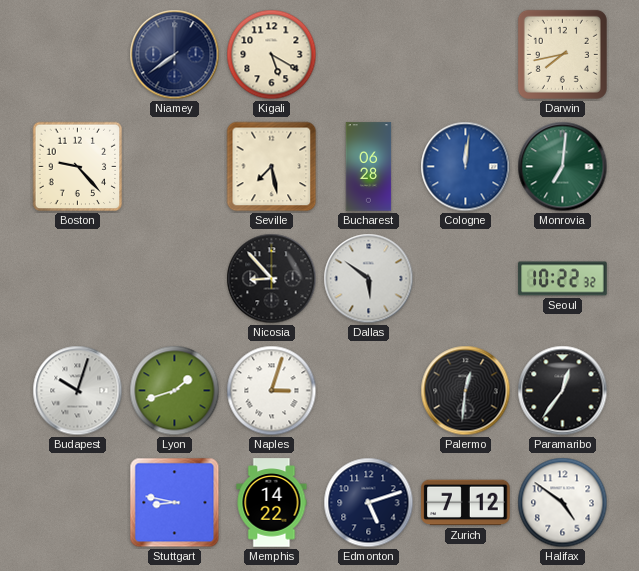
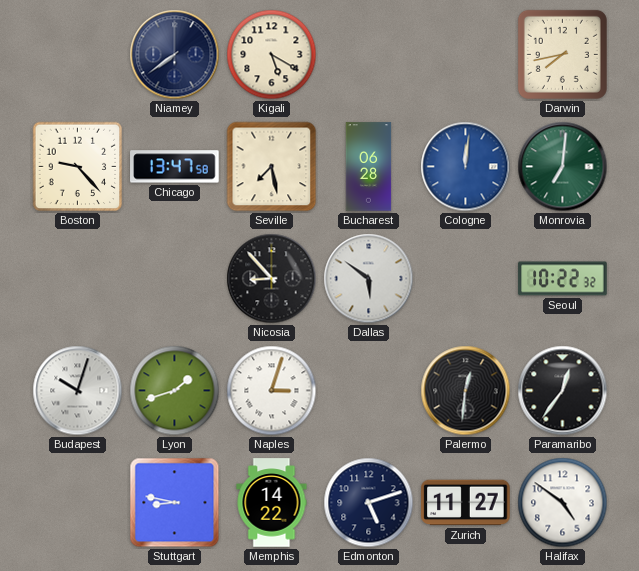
Chicago: none -> 13:47 (175, 167)
Zurich: 7:12 -> 11:27 (466, 503)
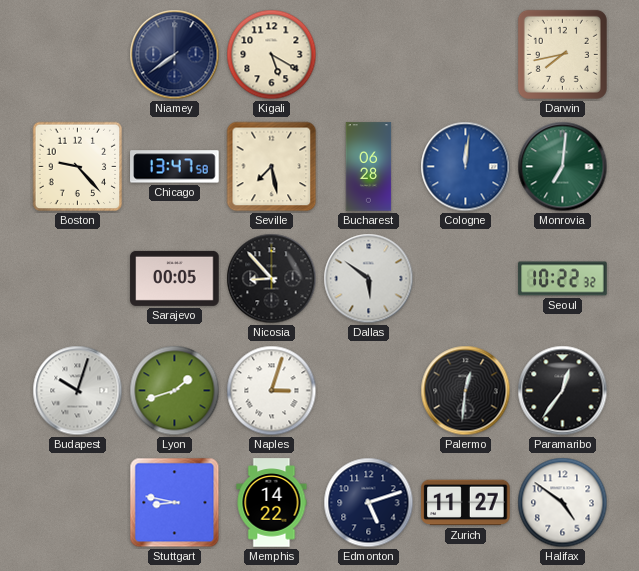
Sarajevo: none -> 00:05 (175, 278)
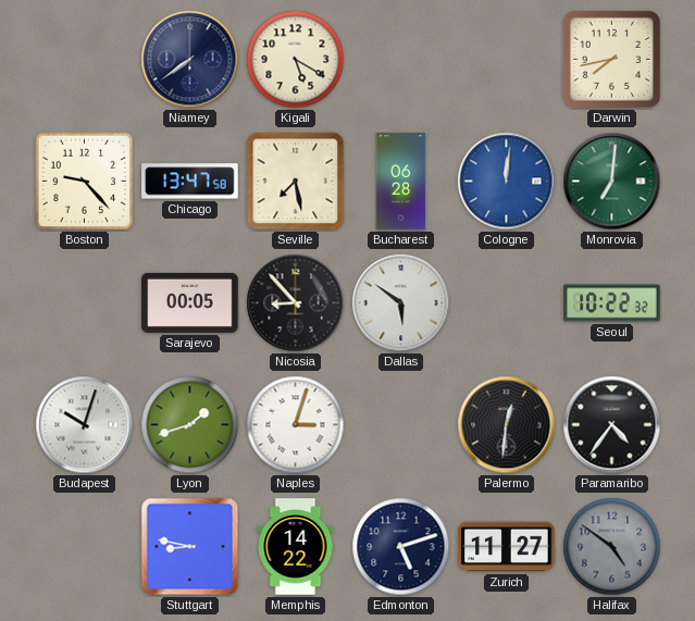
Paramaribo: 12:36 -> 4:36 (612, 425)
Halifax dial: white -> grey (612, 547)
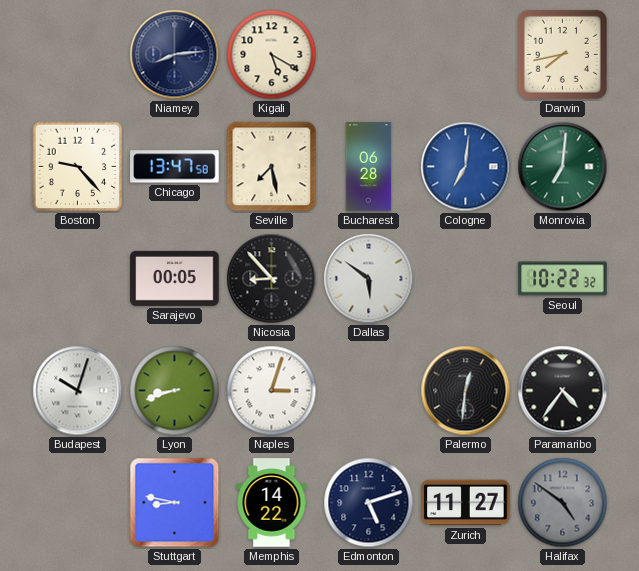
Niamey: 7:39 -> 8:14 (175, 55)
Cologne: 12:01 -> 7:01 (466, 167)
Lyon: 1:42 -> 8:42 (175, 391)
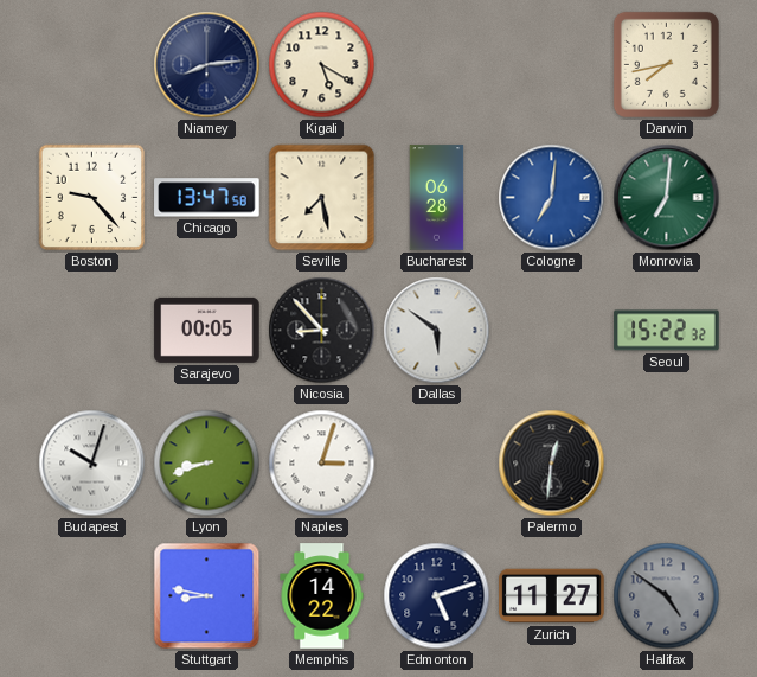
Seoul: 10:22 -> 15:22 (667, 331)
Paramaribo: 4:36 -> none (563, 391)
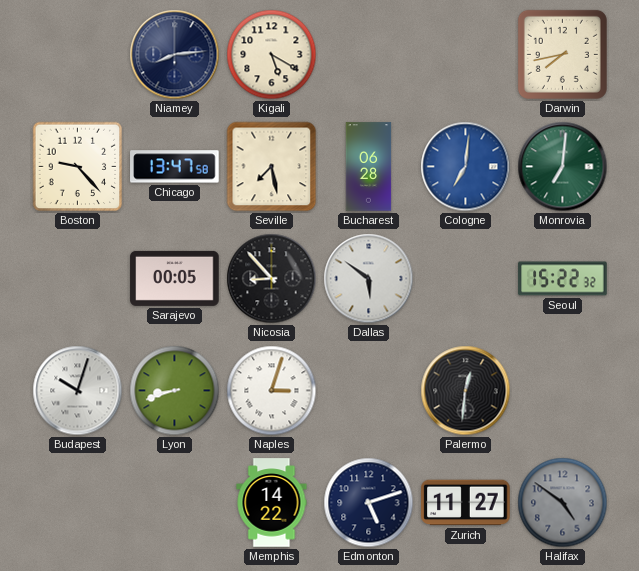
Stuttgart: 8:47 -> none (207, 596)
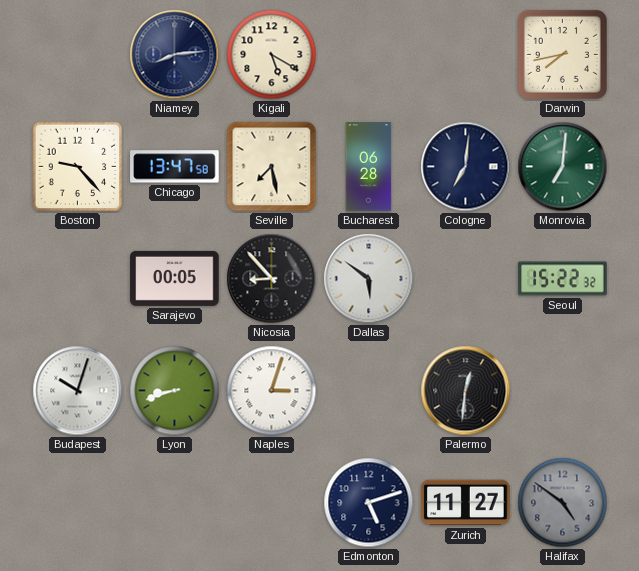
Cologne dial: blue -> navy (466, 167)
Memphis: 14:22 -> none (272, 503)
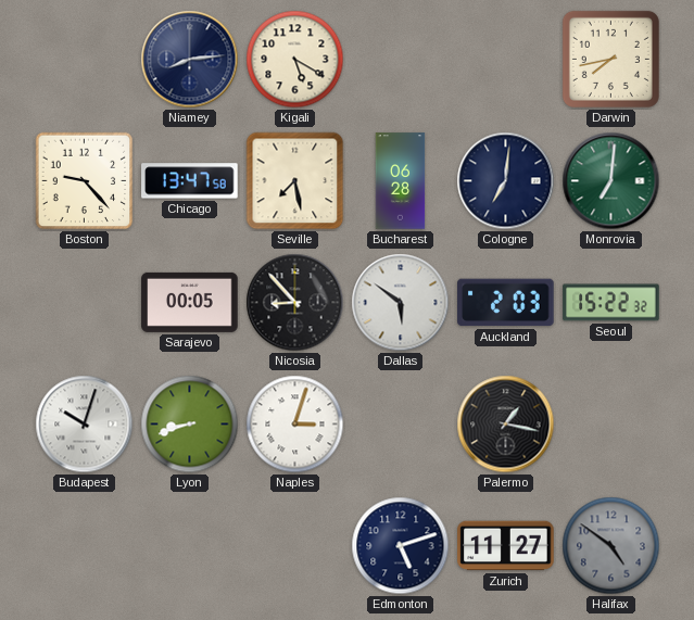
Auckland: none -> 2:03 (506, 303)
Palermo: 12:31 -> 1:17 (506, 425)
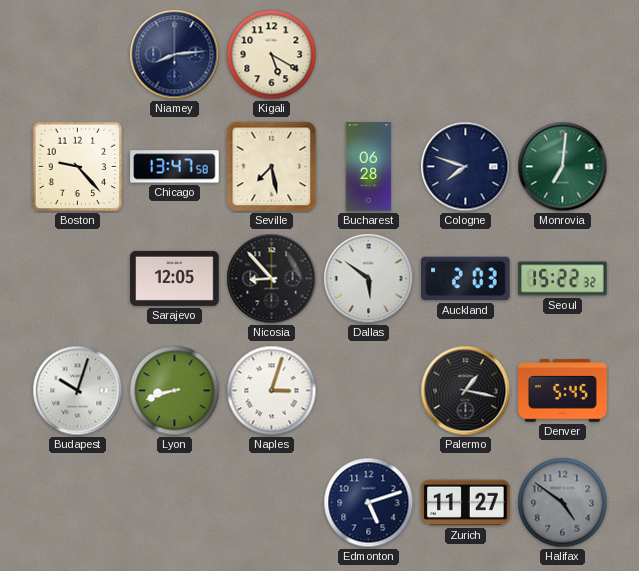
Darwin: 7:43 -> none (610, 59)
Cologne: 7:01 -> 7:48 (466, 167)
Sarajevo: 00:05 -> 12:05 (175, 278)
Denver: none -> 5:45 (563, 391)
